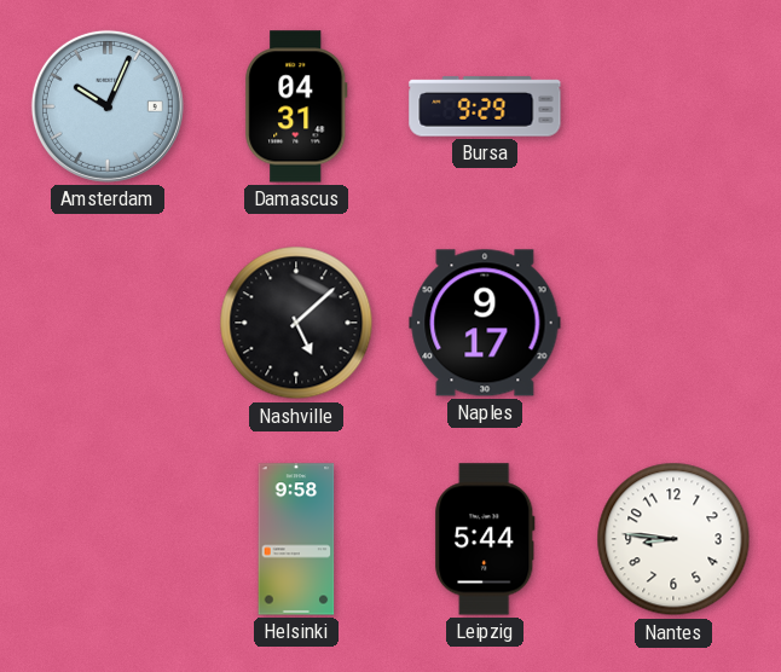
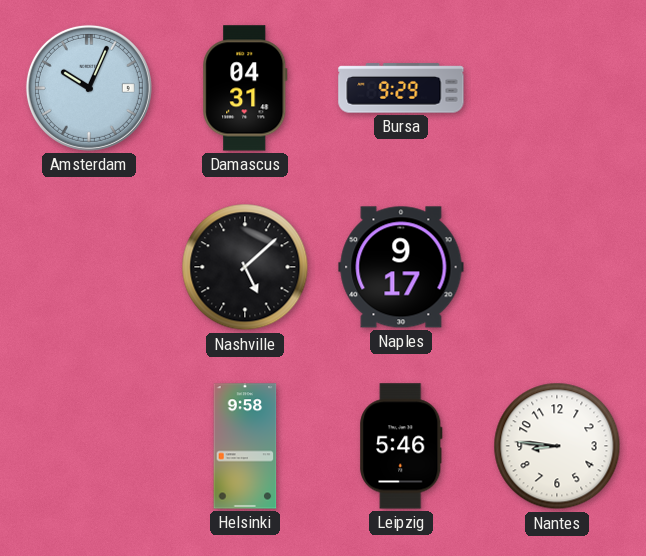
Leipzig: 5:44 -> 5:46 (401, 446)
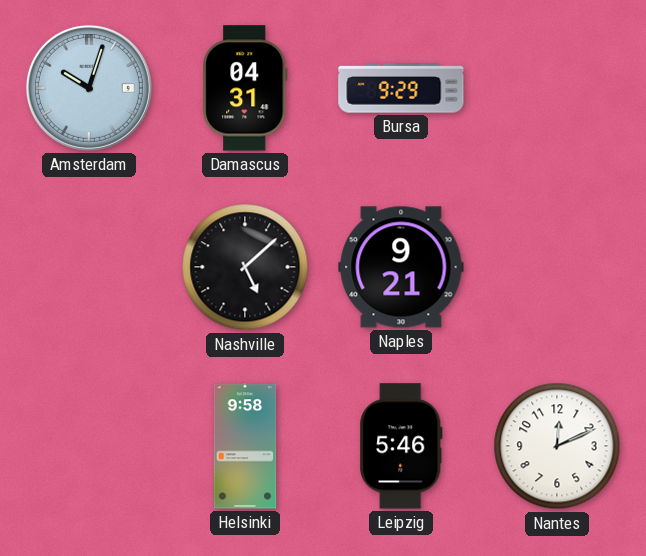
Amsterdam: 10:04 -> 10:03 (89, 88)
Naples: 9:17 -> 9:21 (401, 267)
Nantes: 8:46 -> 12:11 (557, 446)
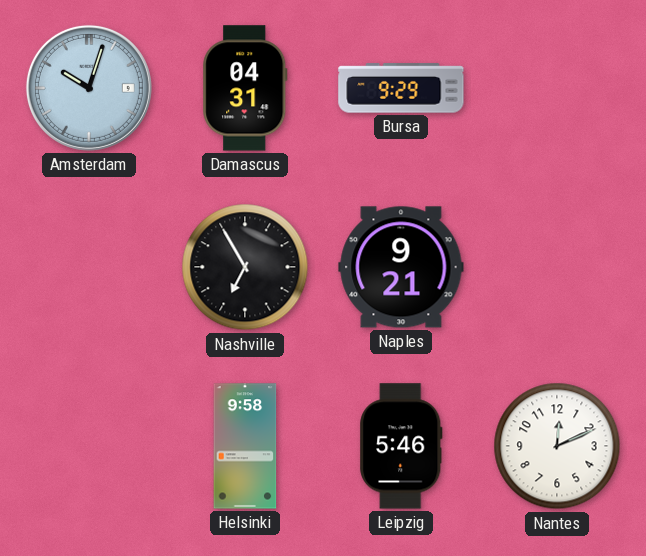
Nashville: 5:08 -> 6:55 (245, 267)
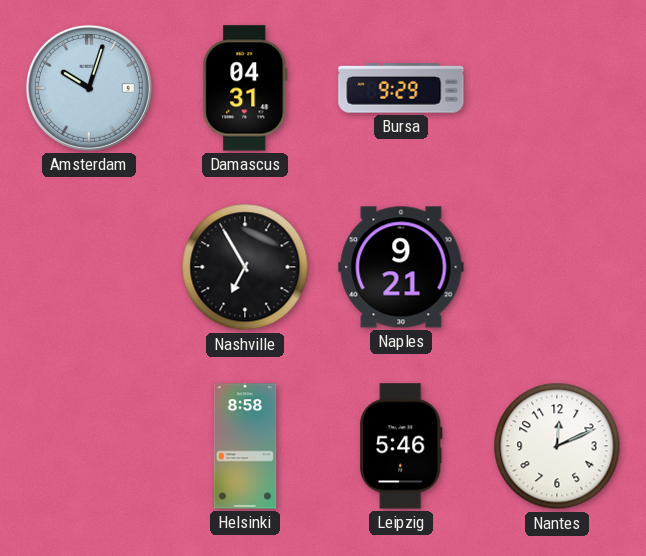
Helsinki: 9:58 -> 8:58 (245, 446)
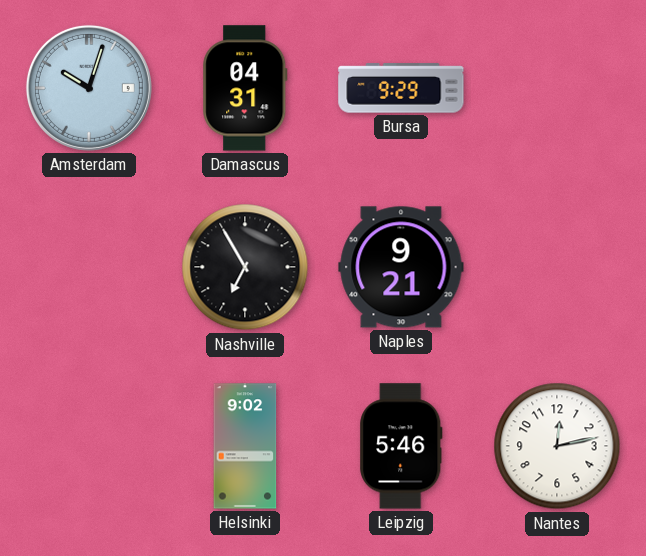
Helsinki: 8:58 -> 9:02 (245, 446)
Nantes: 12:11 -> 12:13 (557, 446)
